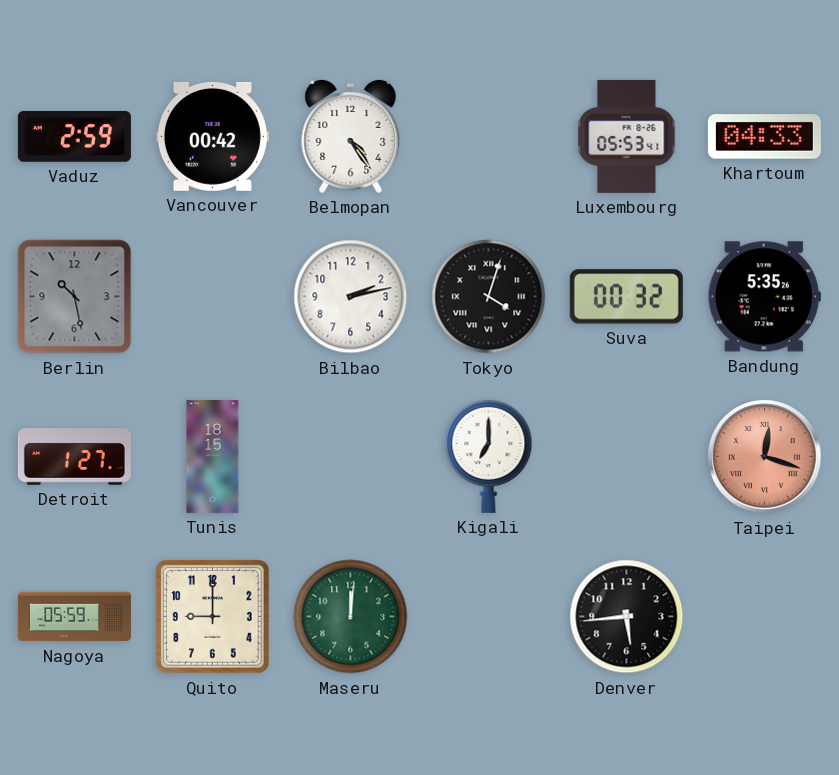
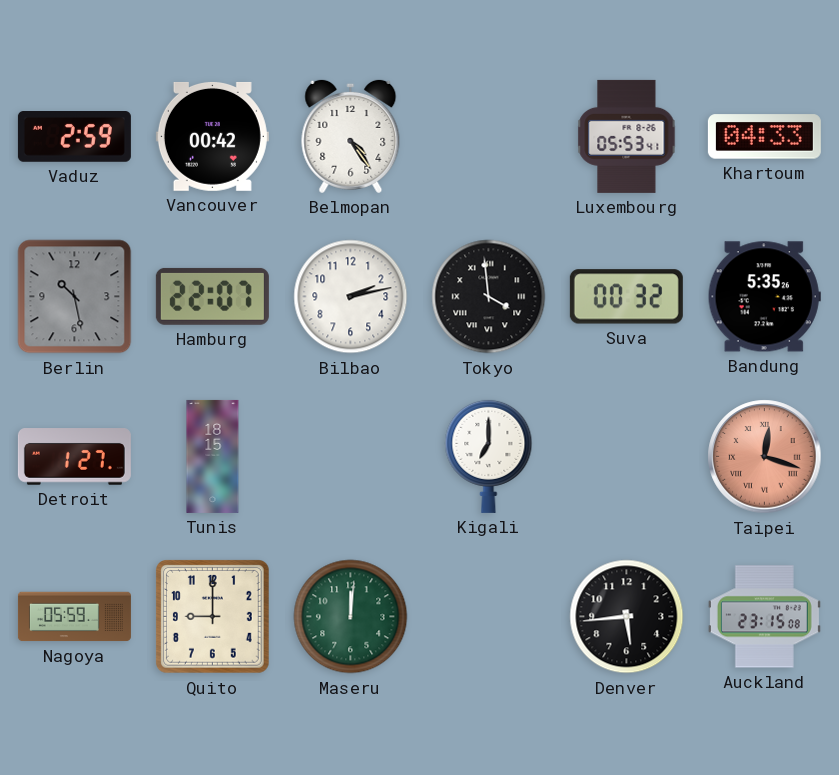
Hamburg: none -> 22:07 (212, 296)
Tokyo: 4:03 -> 3:59 (489, 297)
Auckland: none -> 23:15 (764, 617)
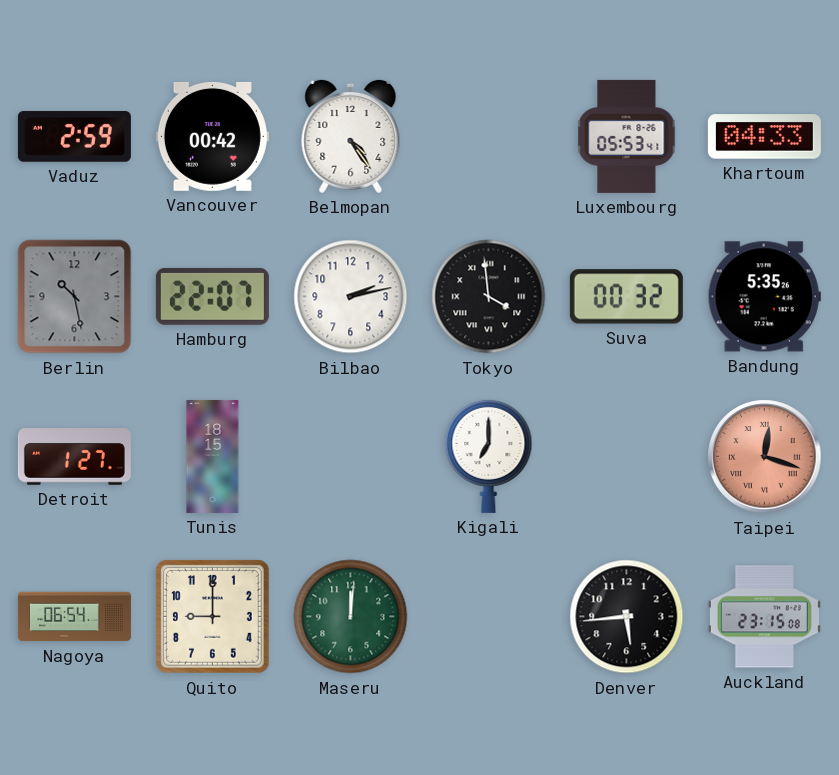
Nagoya: 05:59 -> 06:54 (74, 617)
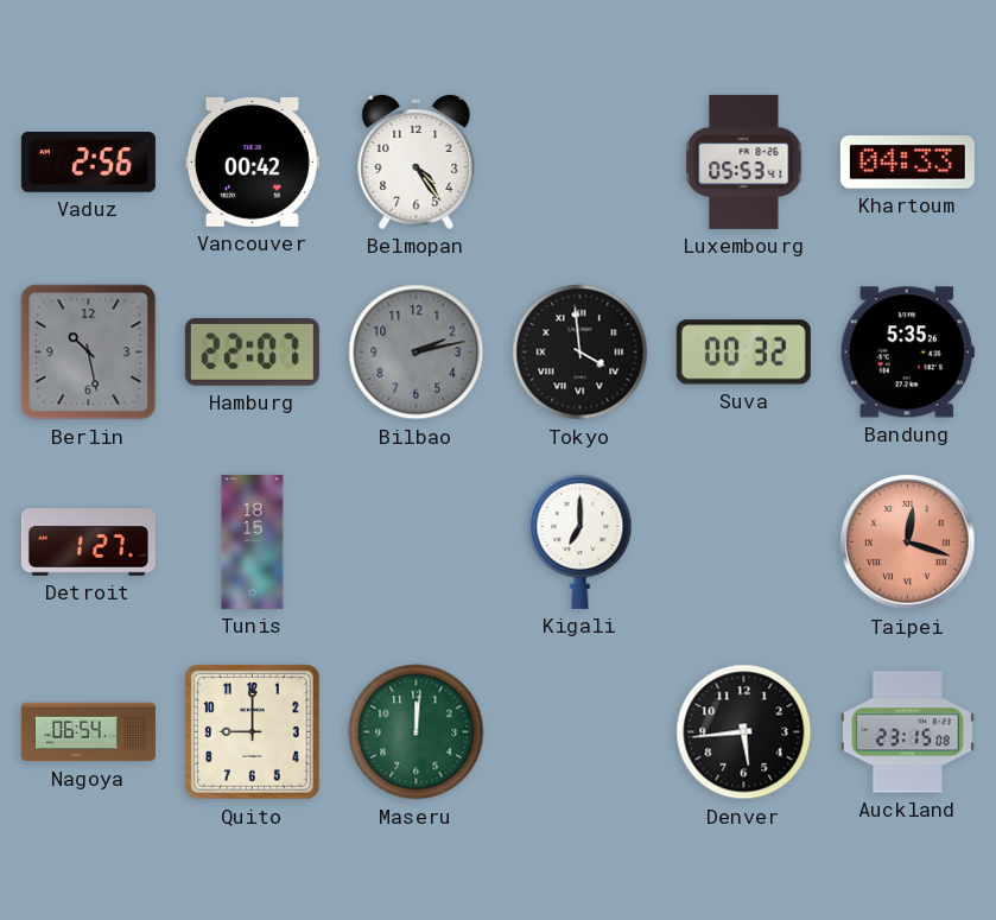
Vaduz: 2:59 -> 2:56 (88, 163)
Bilbao dial: white -> grey (417, 353)
